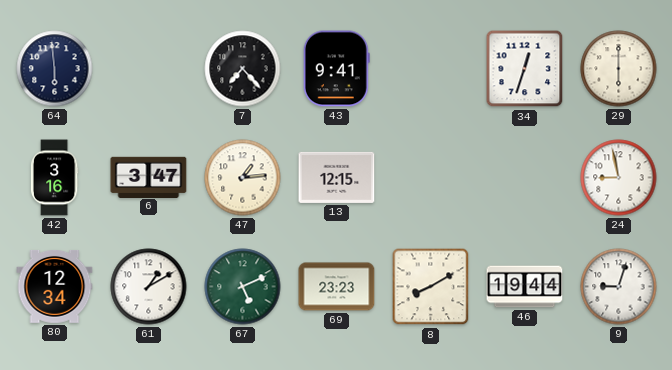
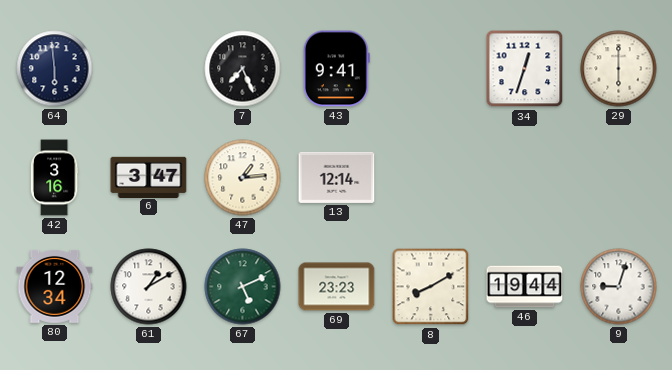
7: 7:23 -> 7:26 (243, 69)
13: 12:15 -> 12:14 (337, 177)
24: 8:58 -> none (619, 178)
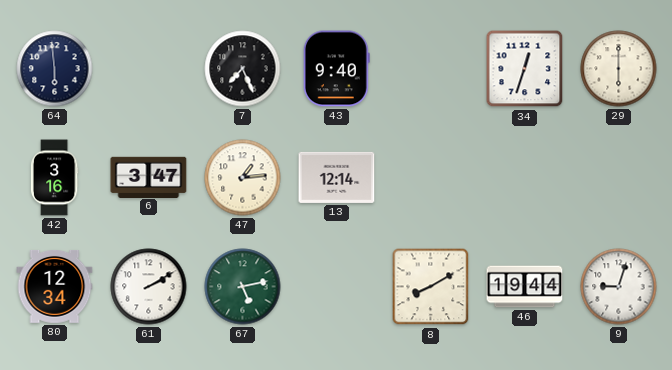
43: 9:41 -> 9:40 (336, 69)
61: 1:10 -> 2:10 (149, 287)
67: 5:11 -> 5:13 (243, 287)
69: 23:23 -> none (337, 287)
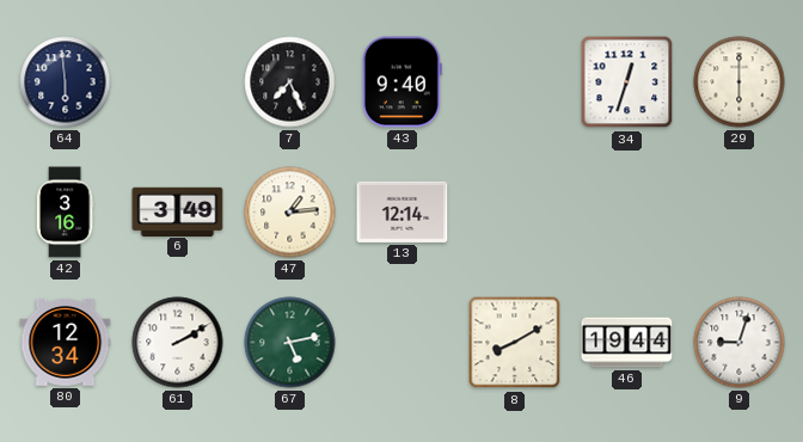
6: 3:47 -> 3:49 (178, 211)
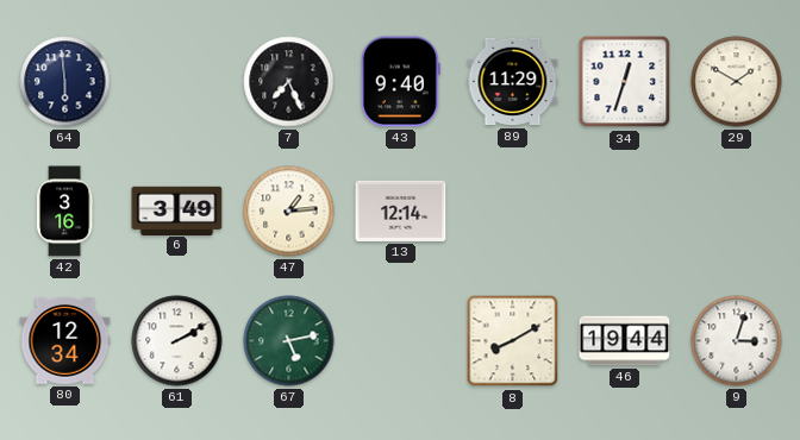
89: none -> 11:29 (513, 82)
29: 6:00 -> 1:50 (737, 82)
9: 9:03 -> 3:03 (737, 341)
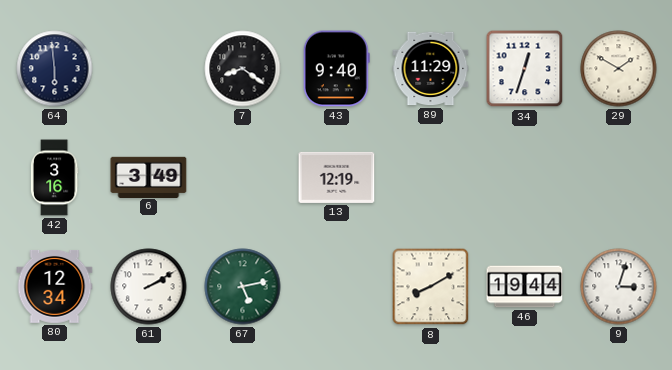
7: 7:26 -> 8:21 (243, 69)
47: 1:14 -> none (289, 212)
13: 12:14 -> 12:19 (337, 177)
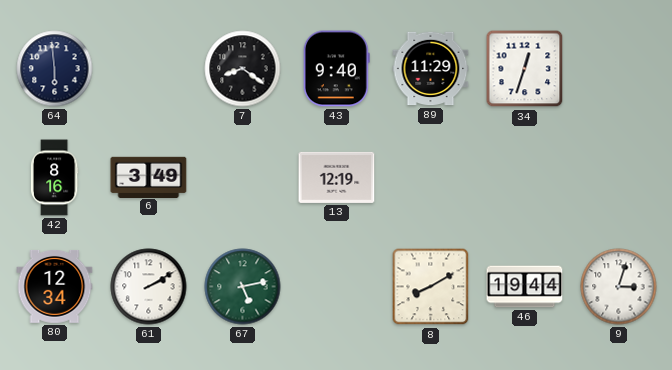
29: 1:50 -> none (619, 69)
42: 3:16 -> 8:16 (54, 178)
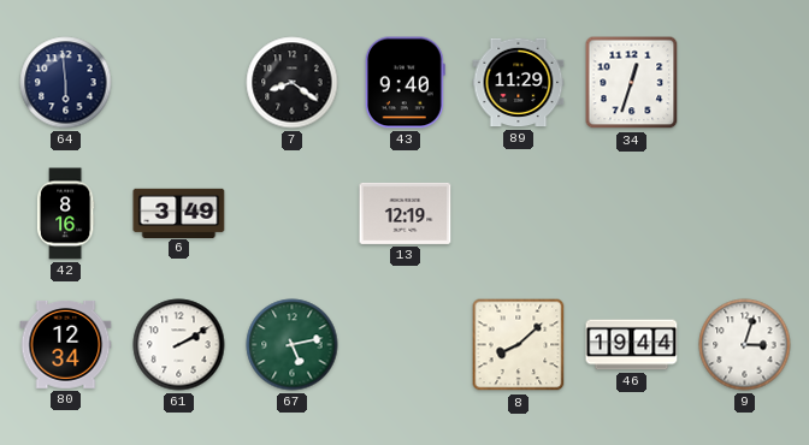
8: 8:10 -> 8:08 (519, 345)
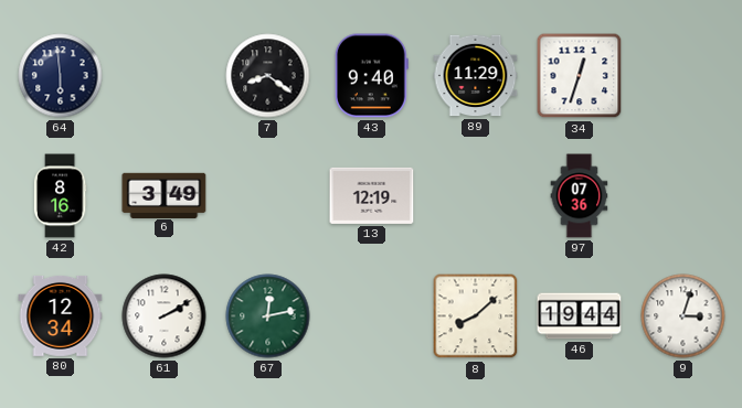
97: none -> 07:36 (580, 196)
67: 5:13 -> 12:13 (268, 316)
